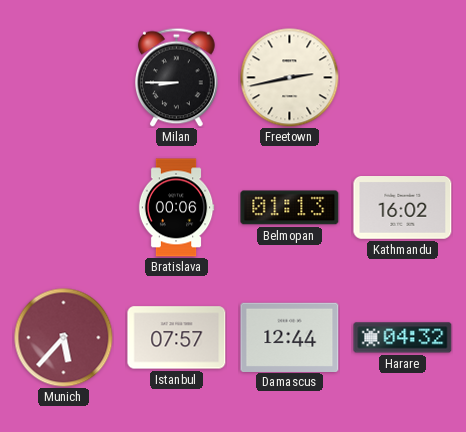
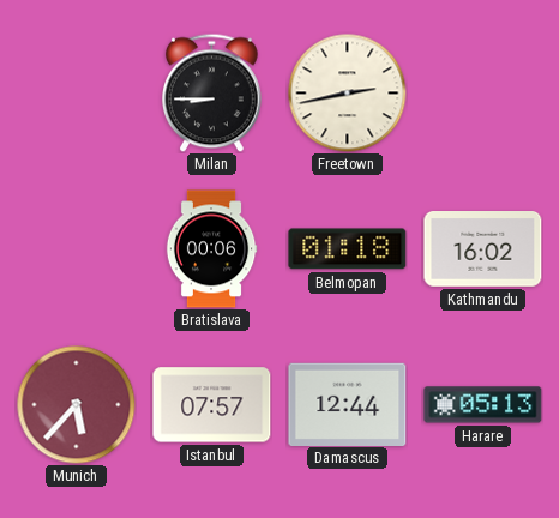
Belmopan: 01:13 -> 01:18 (348, 249)
Harare: 04:32 -> 05:13 (483, 405)
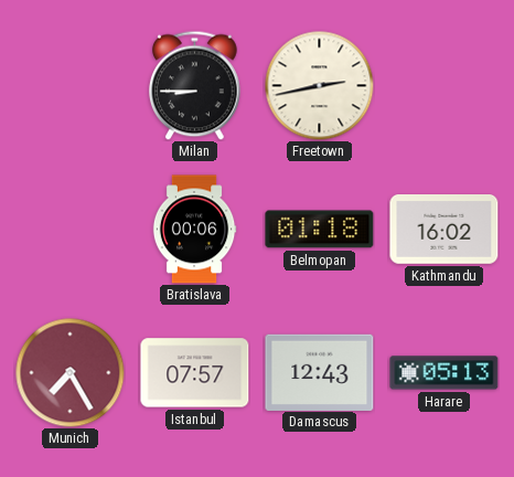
Munich: 5:37 -> 7:25 (71, 373)
Damascus: 12:44 -> 12:43 (320, 372)
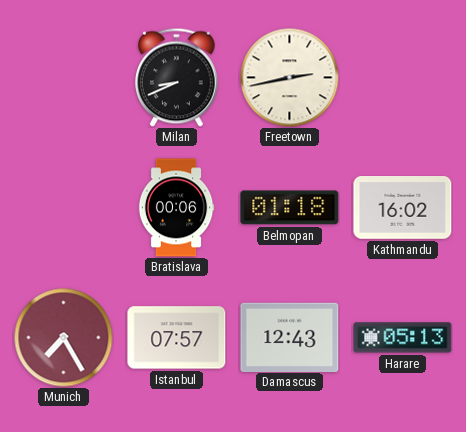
Milan: 8:45 -> 8:41 (177, 77)
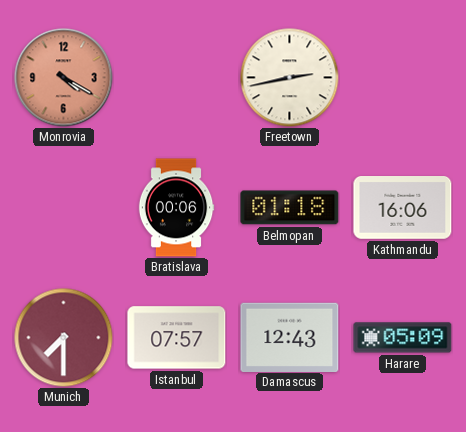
Monrovia: none -> 4:20 (64, 78)
Milan: 8:41 -> none (177, 77)
Kathmandu: 16:02 -> 16:06 (403, 208)
Munich: 7:25 -> 7:30 (64, 338)
Harare: 05:13 -> 05:09 (403, 338)
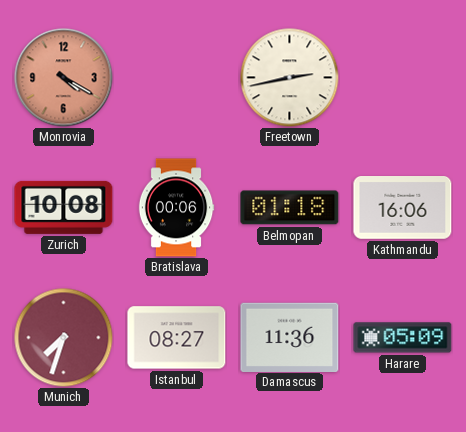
Zurich: none -> 10:08 (64, 207)
Munich: 7:30 -> 7:33 (64, 338)
Istanbul: 07:57 -> 08:27 (177, 338)
Damascus: 12:43 -> 11:36 (290, 337)
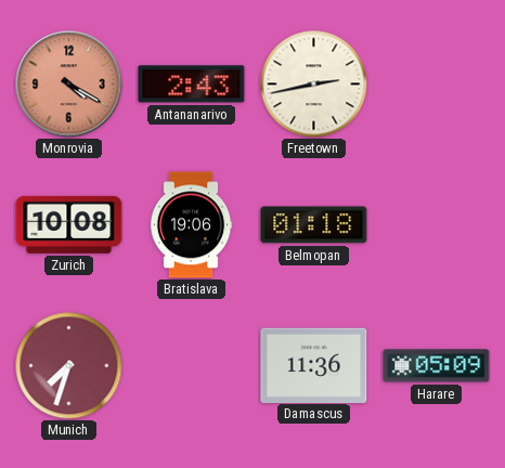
Antananarivo: none -> 2:43 (192, 84)
Bratislava: 00:06 -> 19:06 (191, 225)
Kathmandu: 16:06 -> none (403, 208)
Istanbul: 08:27 -> none (177, 338)
